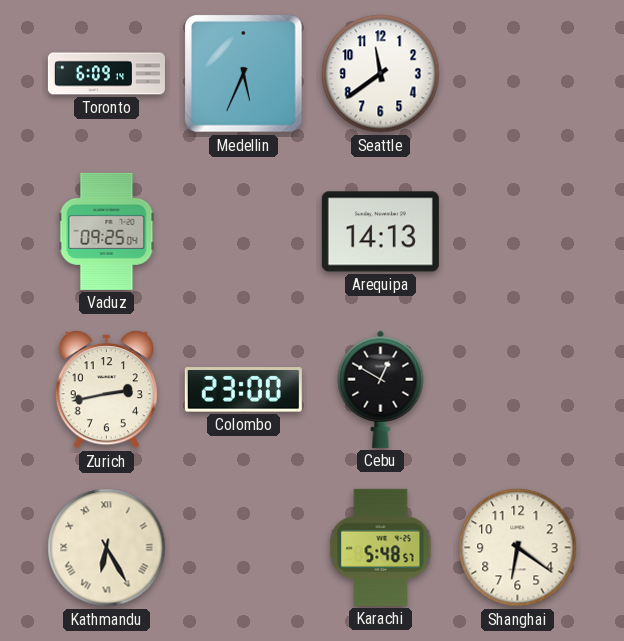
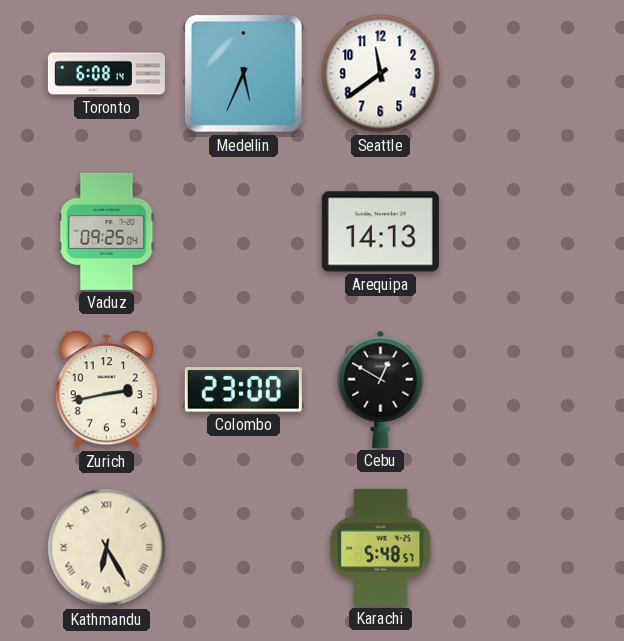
Toronto: 6:09 -> 6:08 (106, 74)
Shanghai: 6:21 -> none (518, 548)
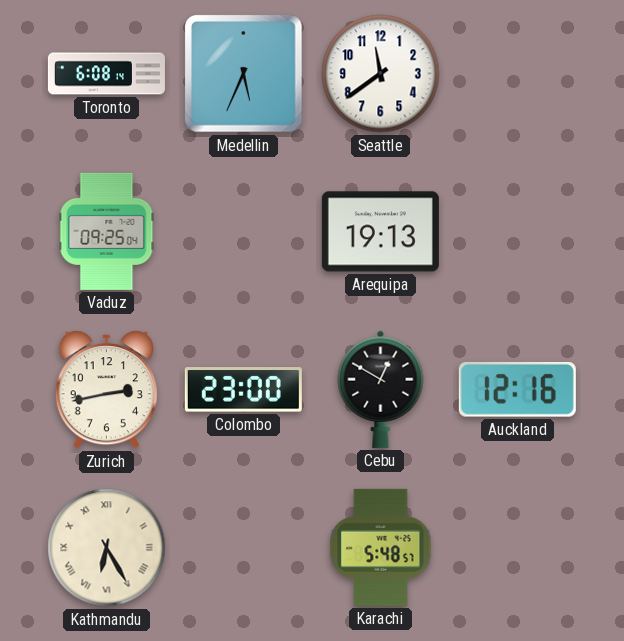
Arequipa: 14:13 -> 19:13 (380, 232)
Auckland: none -> 12:16 (517, 389)
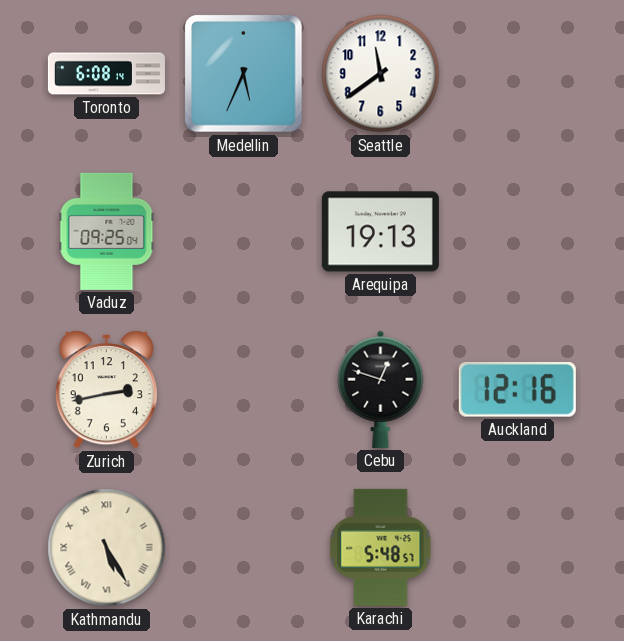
Colombo: 23:00 -> none (243, 390)
Cebu: 12:50 -> 12:48 (381, 389)
Kathmandu: 6:25 -> 5:25 (107, 548)
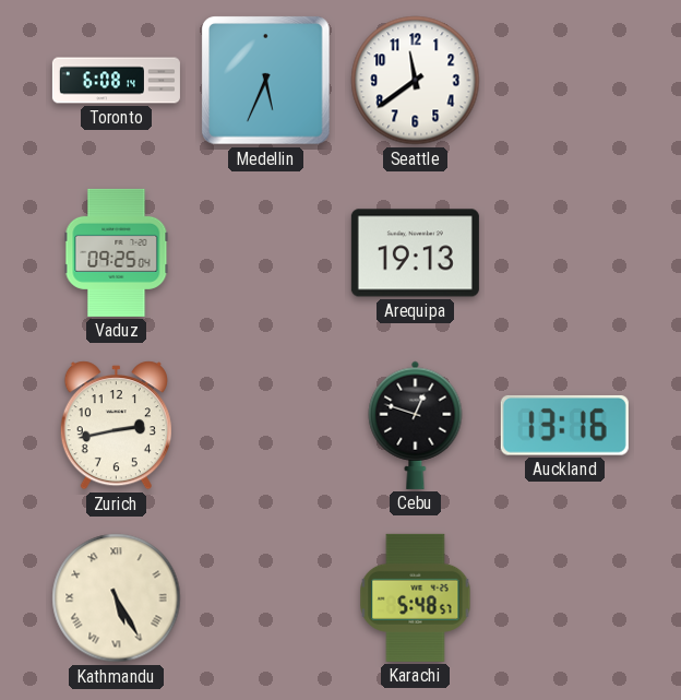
Auckland: 12:16 -> 13:16 (564, 425)
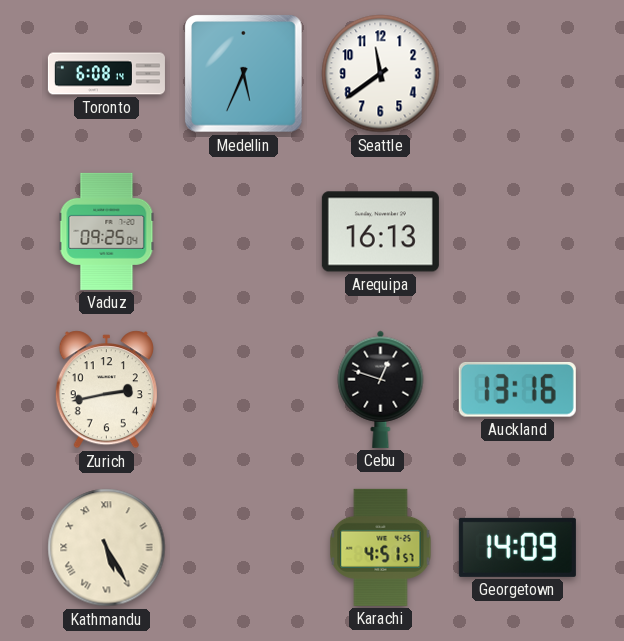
Arequipa: 19:13 -> 16:13 (380, 232)
Karachi: 5:48 -> 4:51 (381, 547)
Georgetown: none -> 14:09 (517, 547)
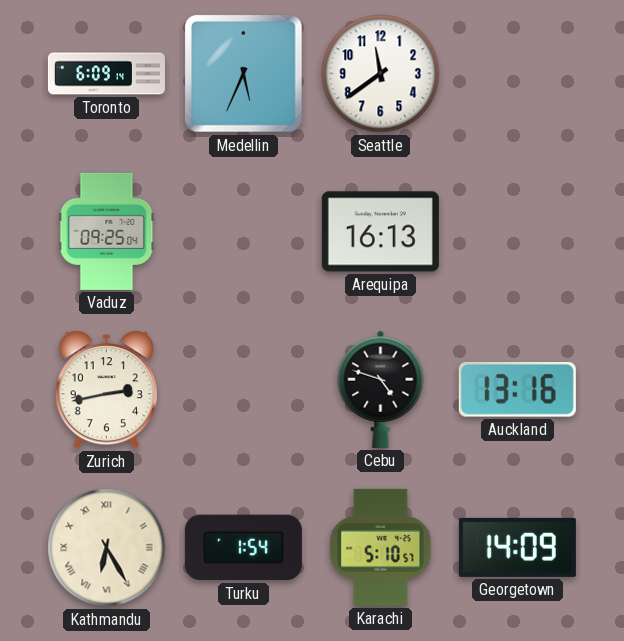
Toronto: 6:08 -> 6:09 (106, 74)
Cebu: 12:48 -> 4:48 (381, 389)
Kathmandu: 5:25 -> 6:25 (107, 548)
Turku: none -> 1:54 (243, 548)
Karachi: 4:51 -> 5:10 (381, 547)
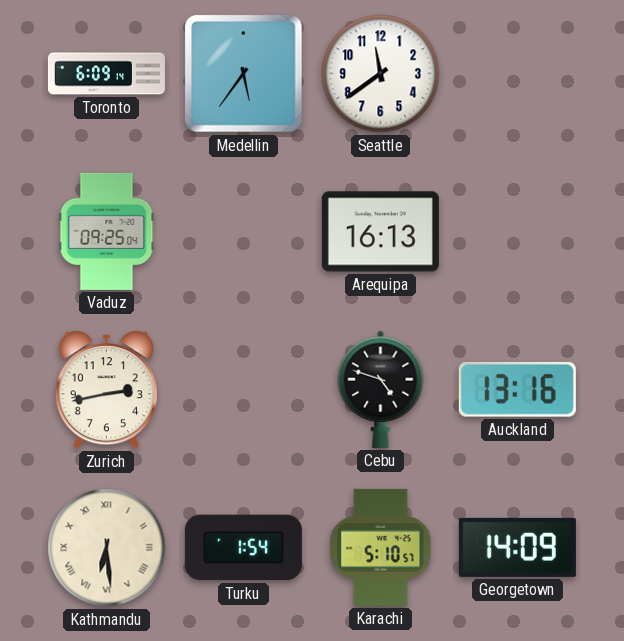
Medellin: 5:34 -> 5:36 (244, 74)
Kathmandu: 6:25 -> 6:29 (107, 548)
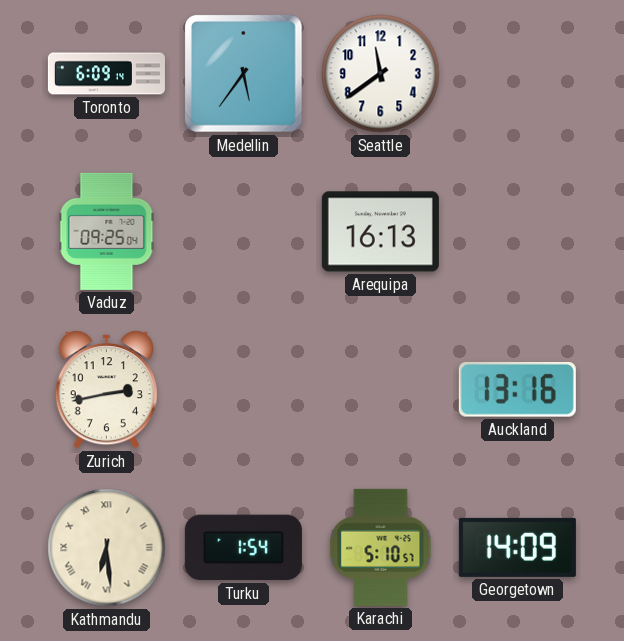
Cebu: 4:48 -> none (381, 389)
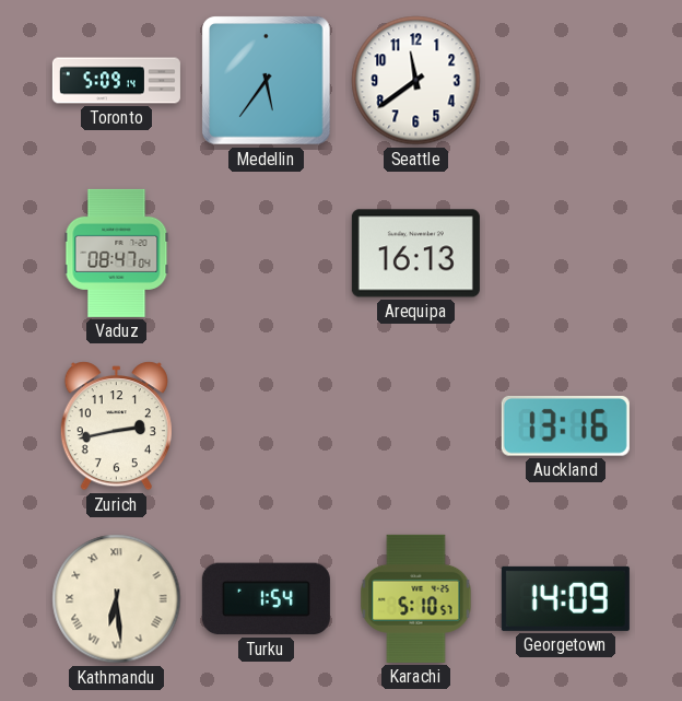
Toronto: 6:09 -> 5:09 (116, 81)
Vaduz: 09:25 -> 08:47 (117, 253)
